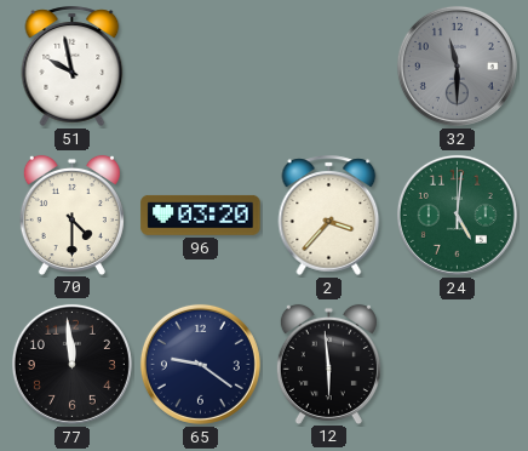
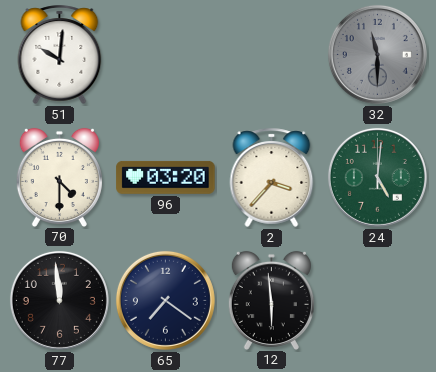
51: 9:58 -> 10:01 (60, 54)
65: 9:21 -> 7:21 (165, 300)
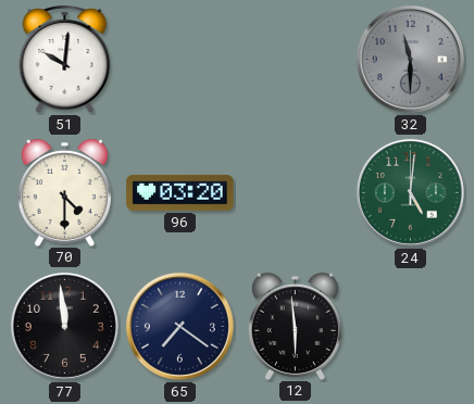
2: 3:37 -> none (272, 177)
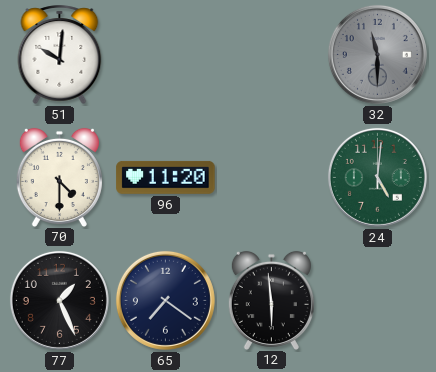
96: 03:20 -> 11:20 (166, 177)
77: 11:59 -> 1:26 (59, 300)
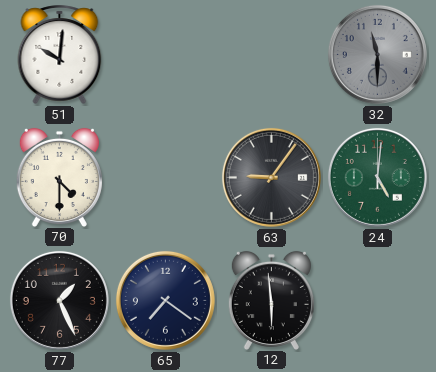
96: 11:20 -> none (166, 177)
63: none -> 9:06 (271, 177)
